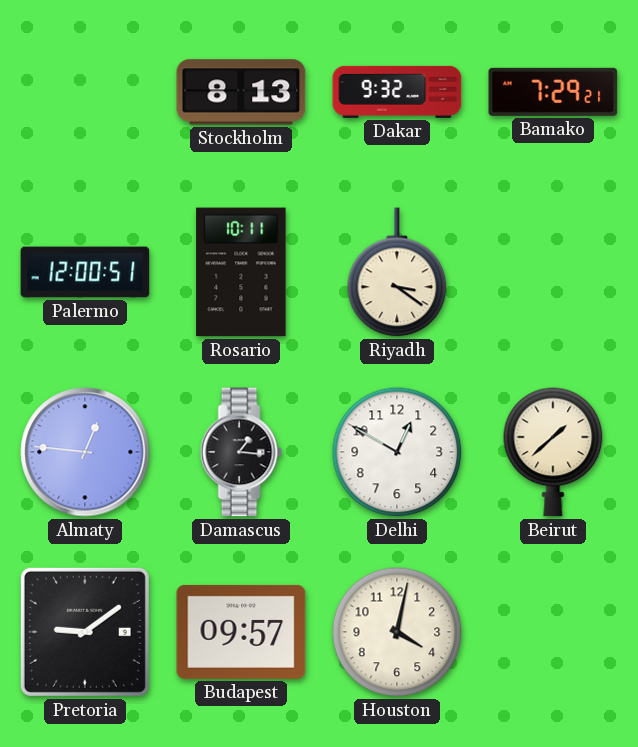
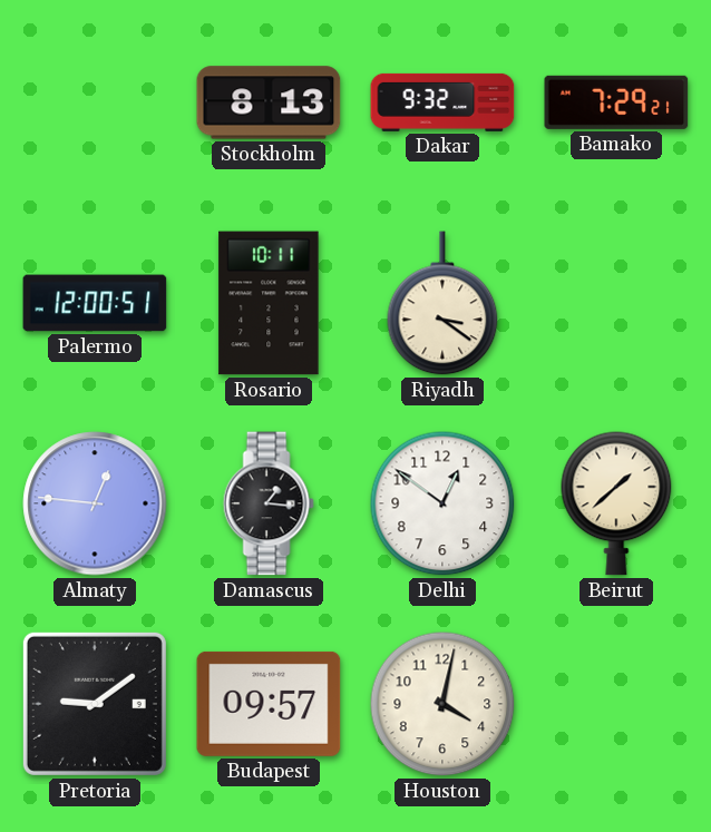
Delhi: 12:50 -> 12:51 (442, 503)
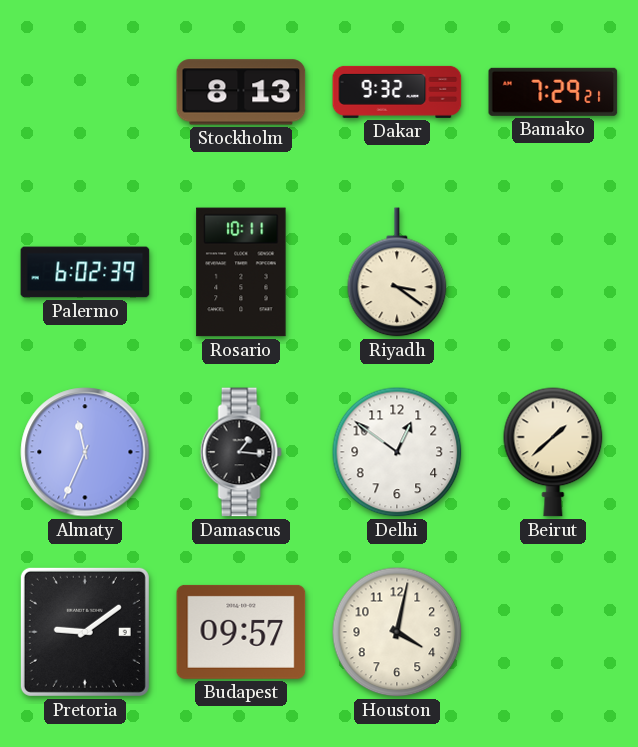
Palermo: 12:00 -> 6:02 (85, 272)
Almaty: 12:46 -> 11:34 (85, 452)
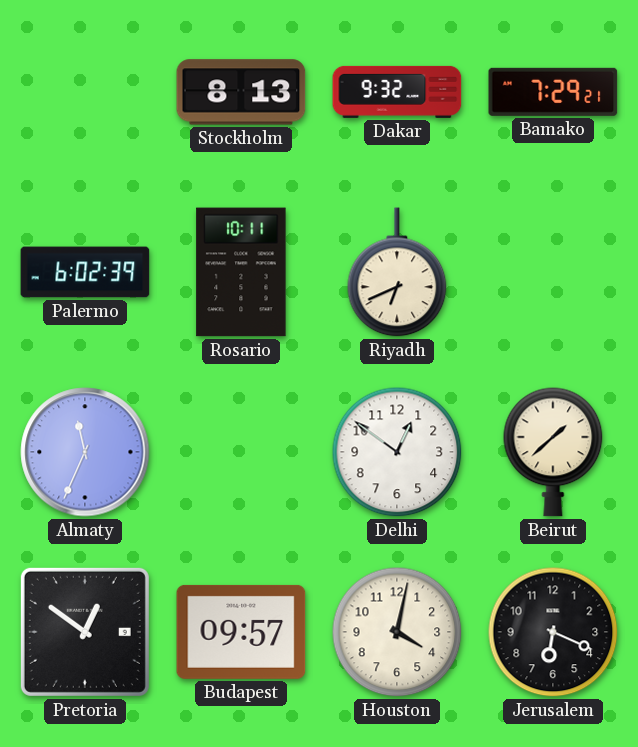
Riyadh: 3:21 -> 6:41 (397, 272)
Damascus: 1:16 -> none (241, 452)
Pretoria: 9:09 -> 12:51 (85, 632)
Jerusalem: none -> 6:19 (553, 632)
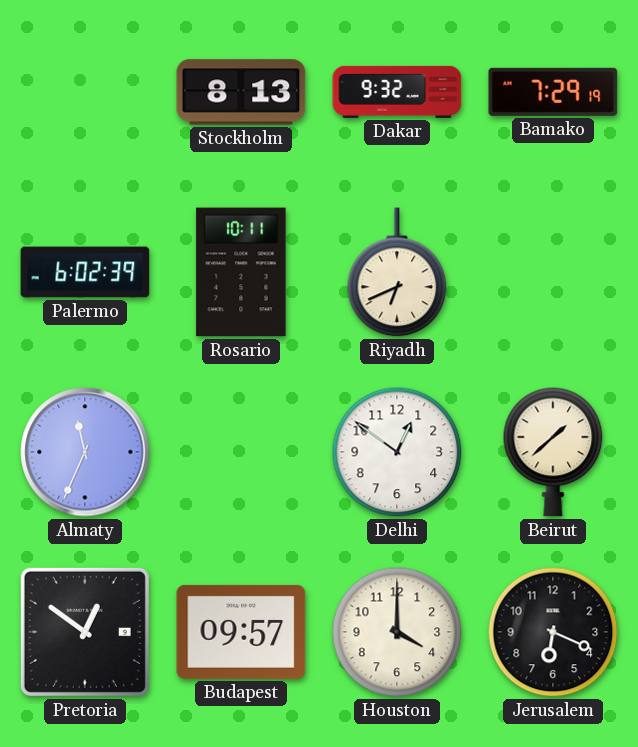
Bamako: 7:29:21 -> 7:29:19 (553, 92)
Houston: 4:02 -> 4:00 (397, 632)
